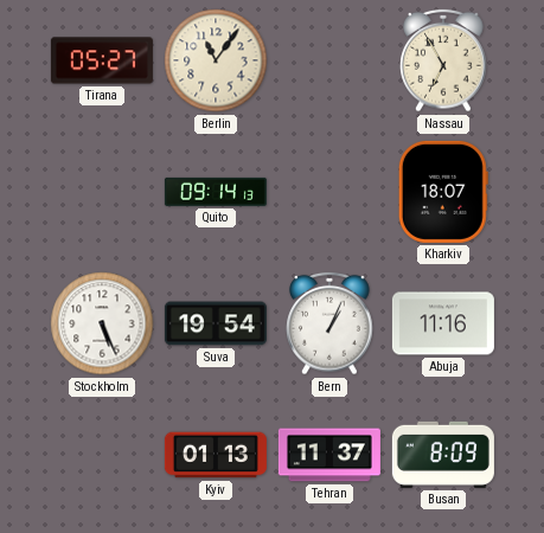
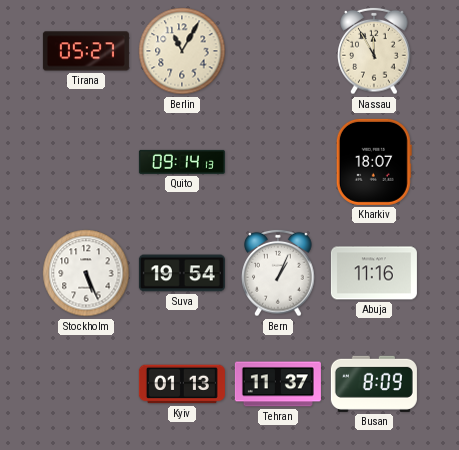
Berlin: 11:06 -> 11:05 (182, 51)
Nassau: 6:55 -> 11:55 (374, 51)
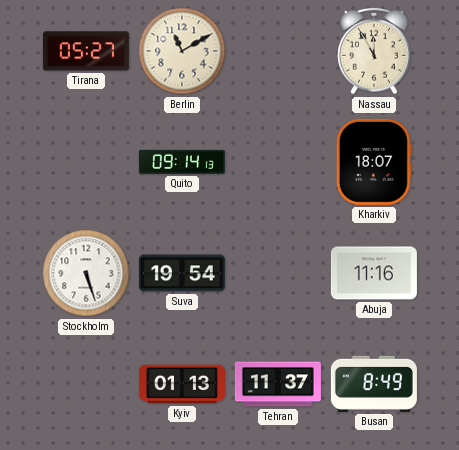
Berlin: 11:05 -> 11:10 (182, 51)
Stockholm: 5:26 -> 5:27 (86, 273)
Bern: 1:04 -> none (278, 273)
Busan: 8:09 -> 8:49 (374, 384)
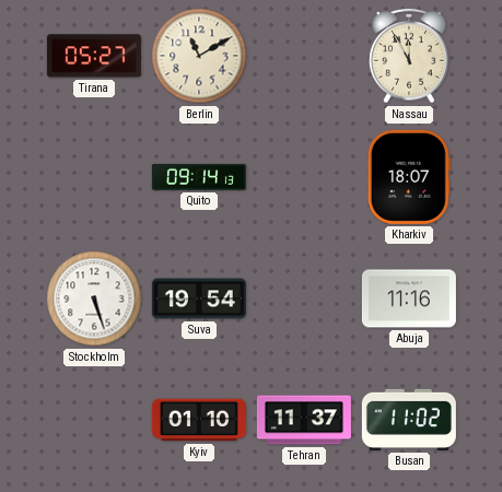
Kyiv: 01:13 -> 01:10 (199, 420)
Busan: 8:49 -> 11:02 (409, 420)
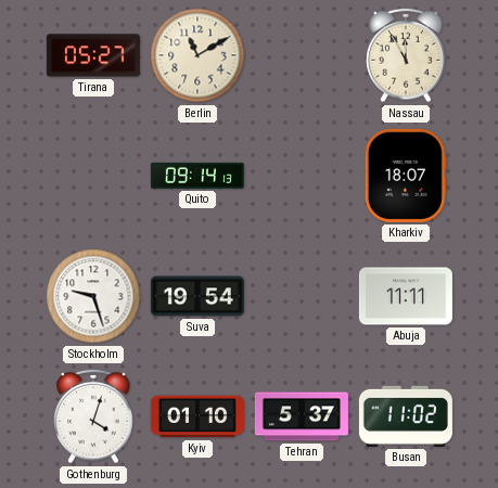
Stockholm: 5:27 -> 9:27 (93, 296)
Abuja: 11:16 -> 11:11 (406, 296)
Gothenburg: none -> 4:03 (93, 416)
Tehran: 11:37 -> 5:37 (302, 416)
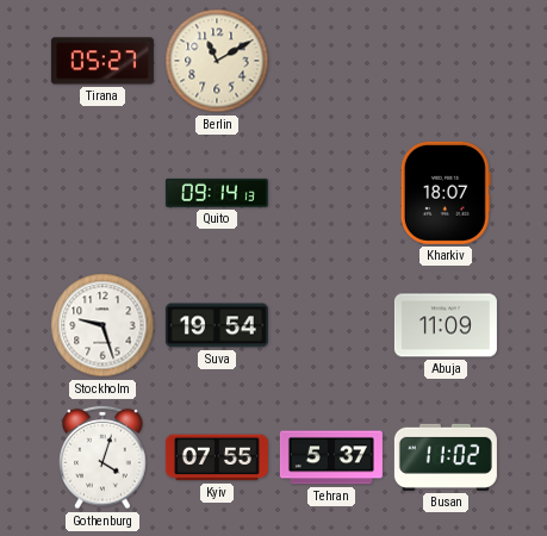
Nassau: 11:55 -> none (406, 55)
Abuja: 11:11 -> 11:09 (446, 325)
Kyiv: 01:10 -> 07:55 (217, 457)
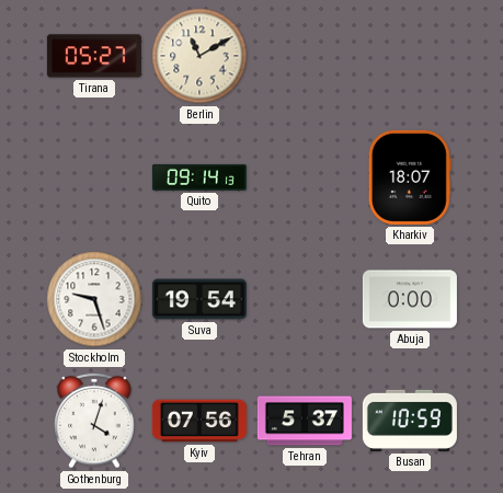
Abuja: 11:09 -> 0:00 (410, 299)
Kyiv: 07:55 -> 07:56 (199, 421)
Busan: 11:02 -> 10:59 (410, 421)
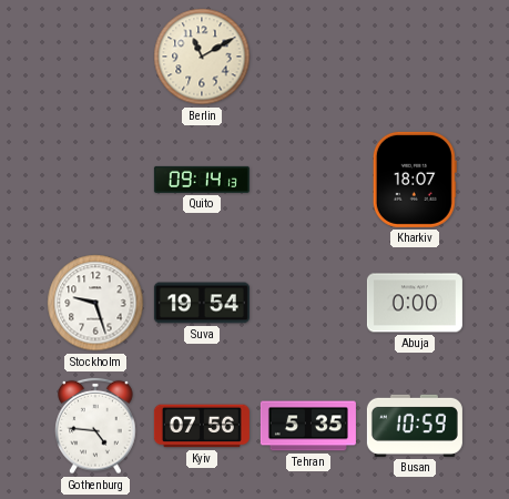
Tirana: 05:27 -> none (94, 56)
Gothenburg: 4:03 -> 4:46 (95, 426)
Tehran: 5:37 -> 5:35 (308, 426)
